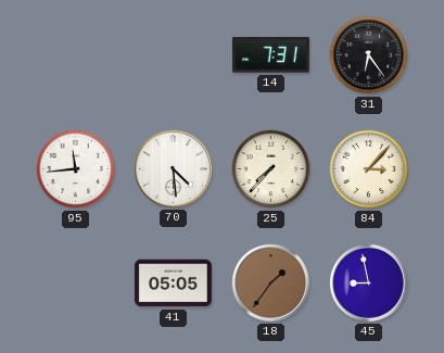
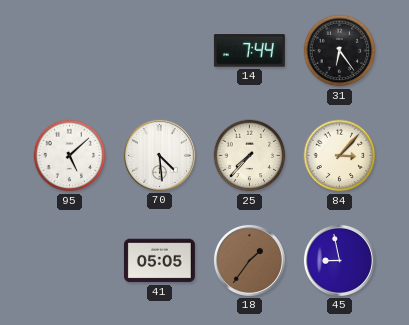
14: 7:31 -> 7:44 (249, 51)
95: 11:44 -> 5:08 (70, 156)
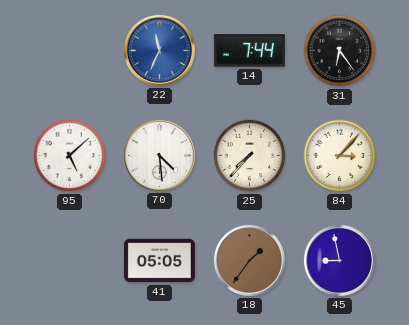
22: none -> 11:34 (159, 50)
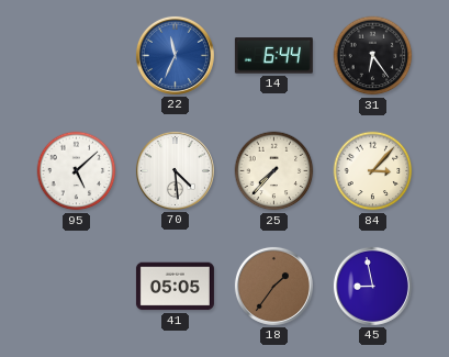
14: 7:44 -> 6:44 (273, 56)
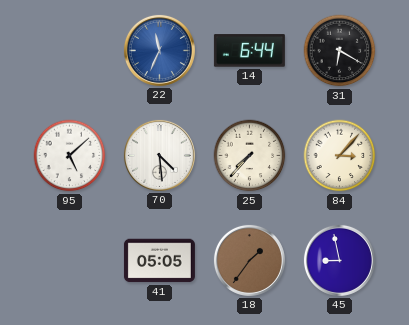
31: 6:24 -> 6:20 (340, 51)
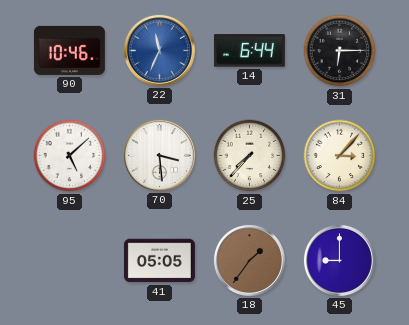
90: none -> 10:46 (69, 50)
31: 6:20 -> 6:15 (340, 51)
70: 4:29 -> 3:29 (159, 155)
45: 8:58 -> 9:00 (339, 260)
